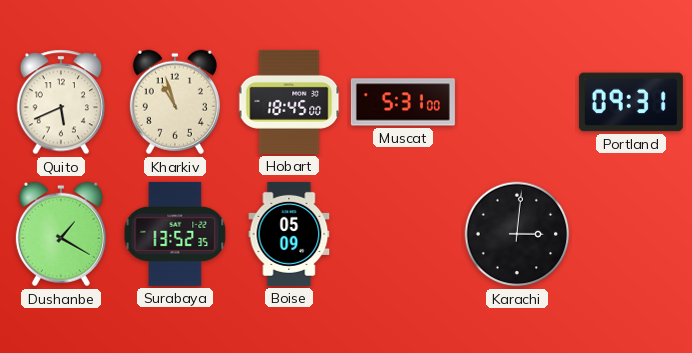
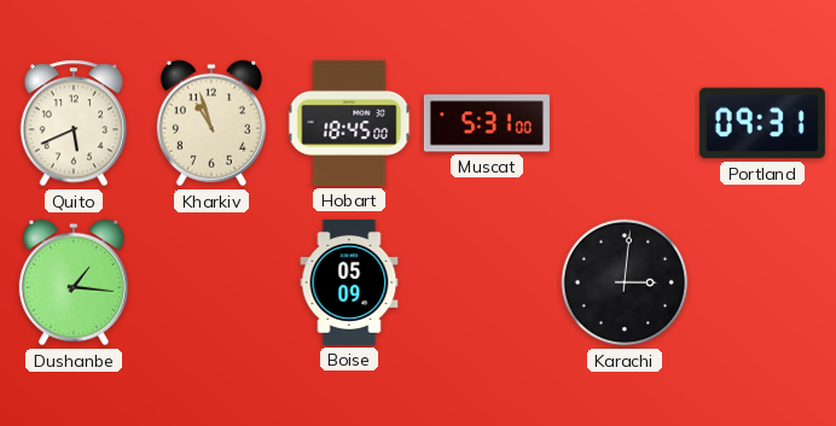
Dushanbe: 1:20 -> 1:16 (74, 282)
Surabaya: 13:52 -> none (175, 234)
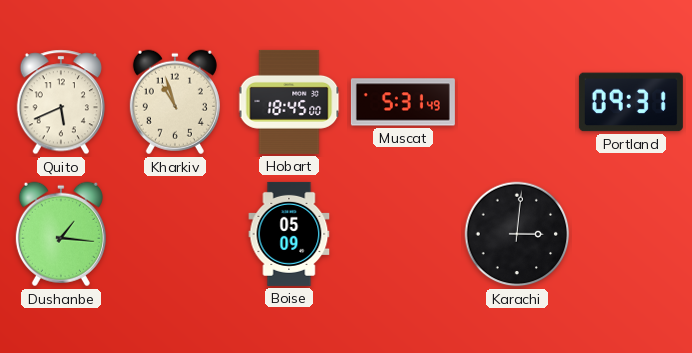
Muscat: 5:31:00 -> 5:31:49 (403, 102)
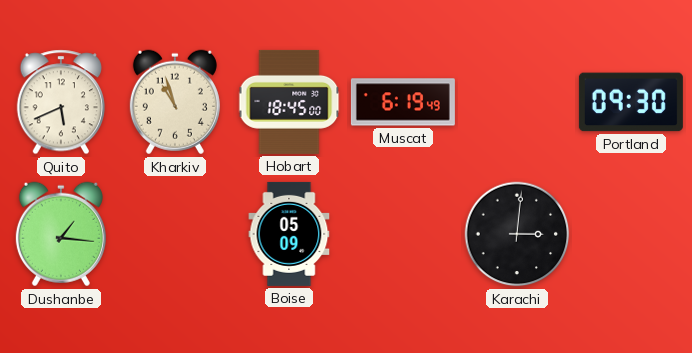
Muscat: 5:31 -> 6:19 (403, 102)
Portland: 09:31 -> 09:30 (631, 102)
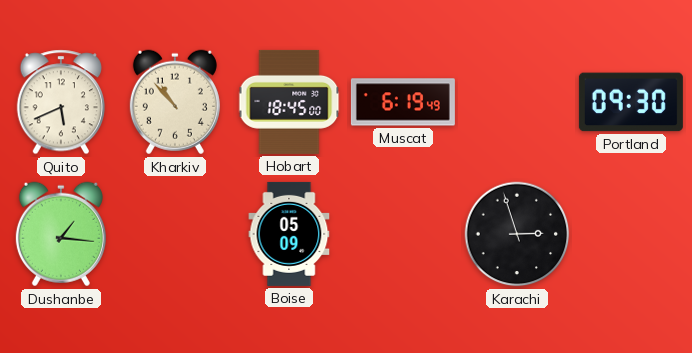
Kharkiv: 10:57 -> 10:53 (175, 102)
Karachi: 3:01 -> 2:57 (517, 234)
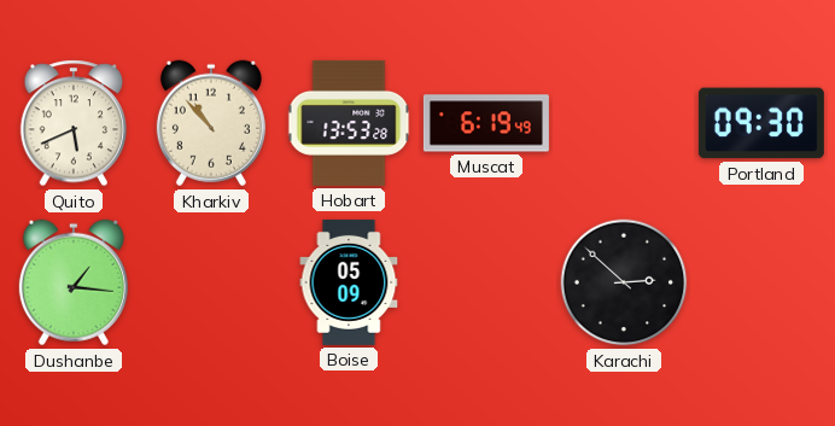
Hobart: 18:45 -> 13:53 (349, 123)
Karachi: 2:57 -> 2:52 (624, 282)
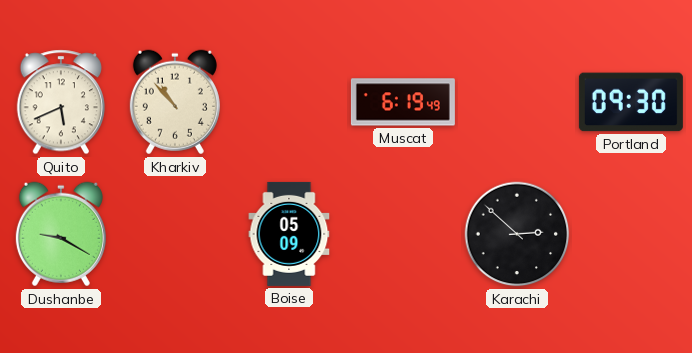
Hobart: 13:53 -> none (349, 123)
Dushanbe: 1:16 -> 9:20 (61, 234)
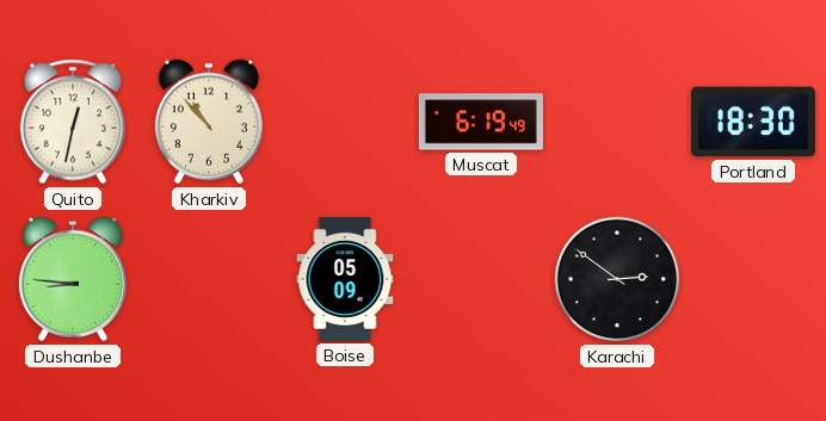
Quito: 5:41 -> 12:32 (72, 122)
Portland: 09:30 -> 18:30 (753, 122)
Dushanbe: 9:20 -> 8:46 (73, 279)
Karachi: 2:52 -> 2:51 (617, 279)
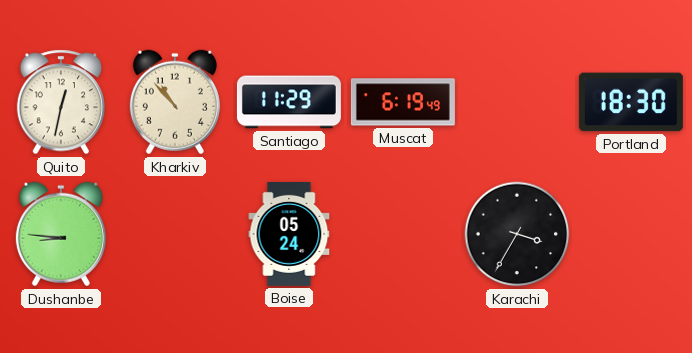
Santiago: none -> 11:29 (289, 102)
Boise: 05:09 -> 05:24 (289, 234)
Karachi: 2:51 -> 3:35 (517, 234)
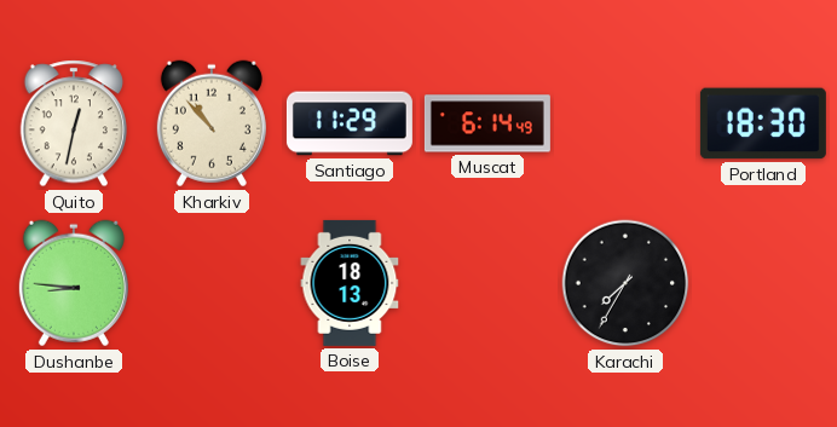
Muscat: 6:19 -> 6:14 (487, 123)
Boise: 05:24 -> 18:13 (350, 283)
Karachi: 3:35 -> 7:35 (625, 283)
